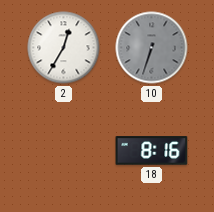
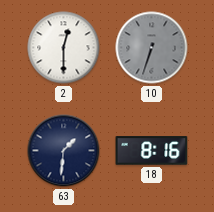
2: 12:35 -> 12:30 (64, 48)
63: none -> 1:31 (64, 151)
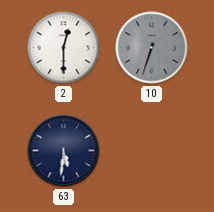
63: 1:31 -> 5:31 (64, 151)
18: 8:16 -> none (152, 151)
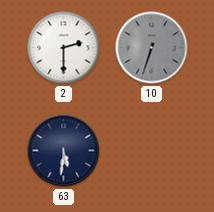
2: 12:30 -> 2:30 (64, 48)
